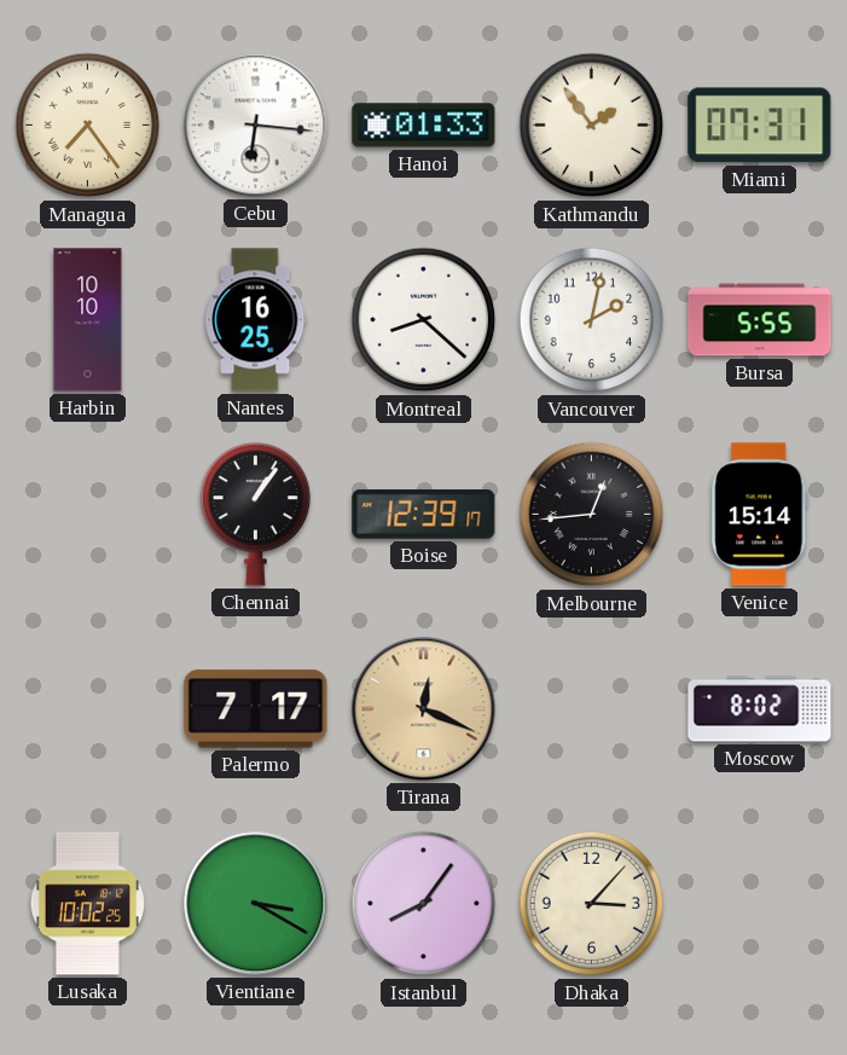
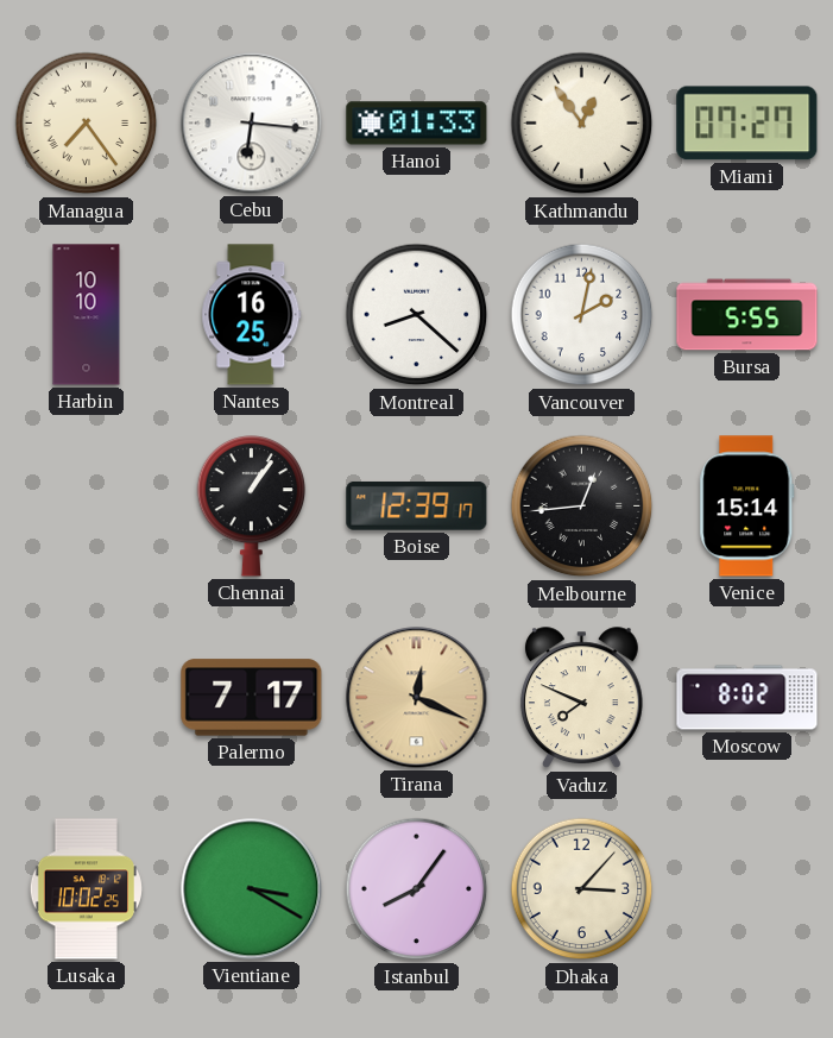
Kathmandu: 1:54 -> 12:54 (582, 124)
Miami: 07:31 -> 07:27 (747, 124)
Vaduz: none -> 7:49 (581, 698)
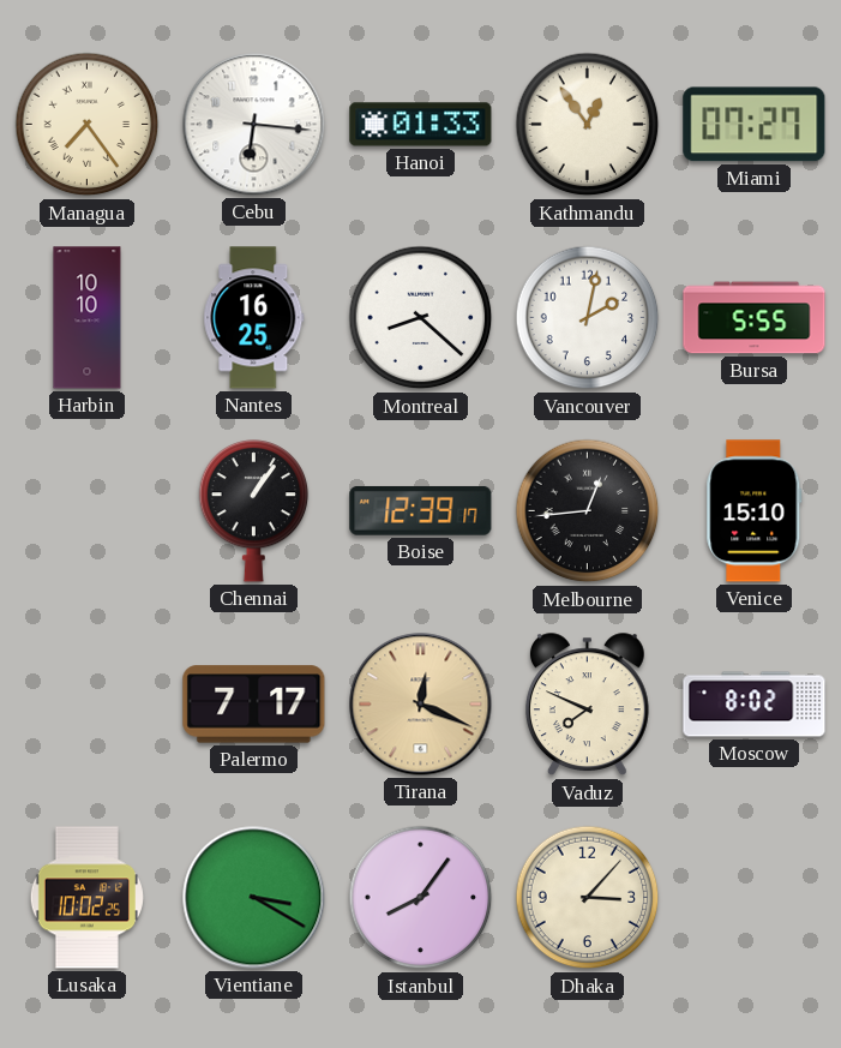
Venice: 15:14 -> 15:10 (755, 511)
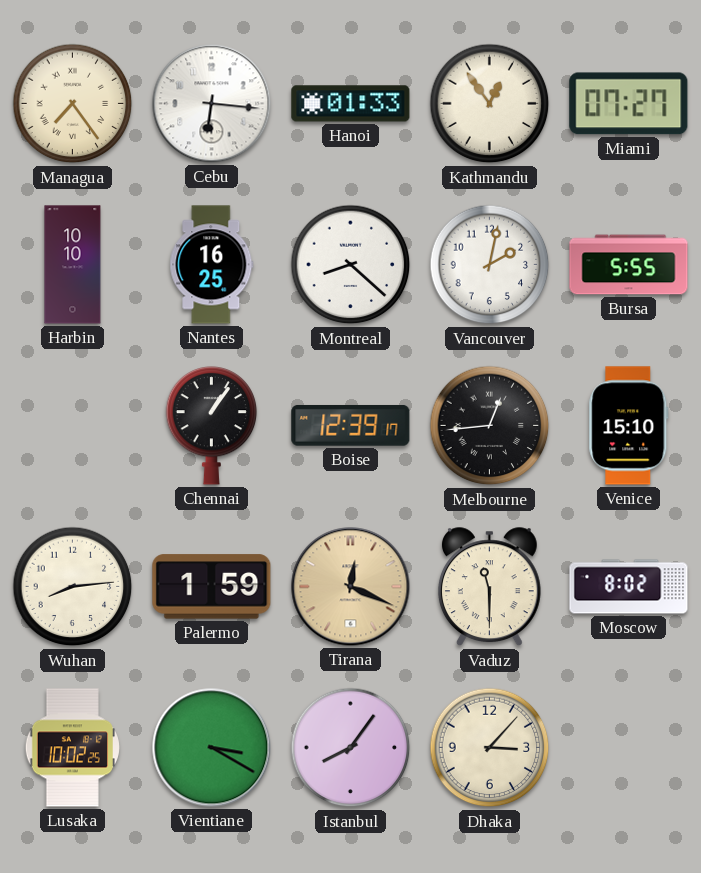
Wuhan: none -> 8:14 (73, 587)
Palermo: 7:17 -> 1:59 (212, 587)
Vaduz: 7:49 -> 11:30 (489, 587)
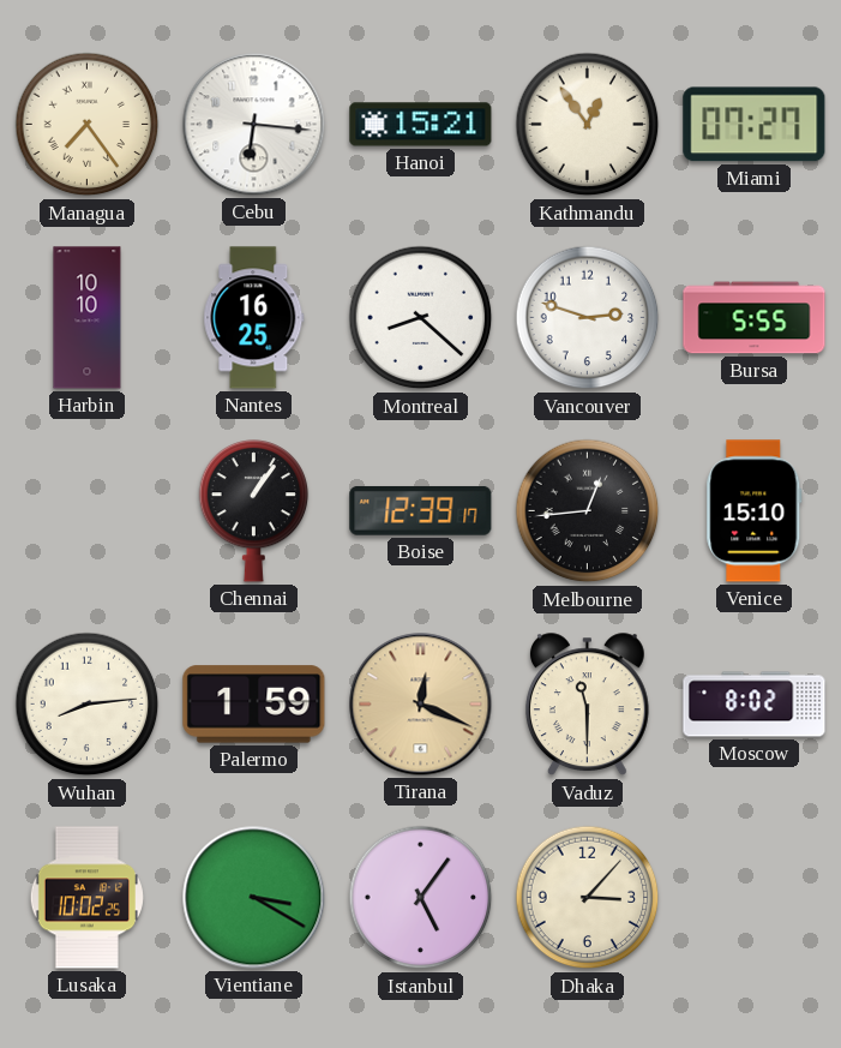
Hanoi: 01:33 -> 15:21 (421, 125)
Vancouver: 2:02 -> 2:48 (588, 318)
Istanbul: 8:06 -> 5:06 (421, 898)
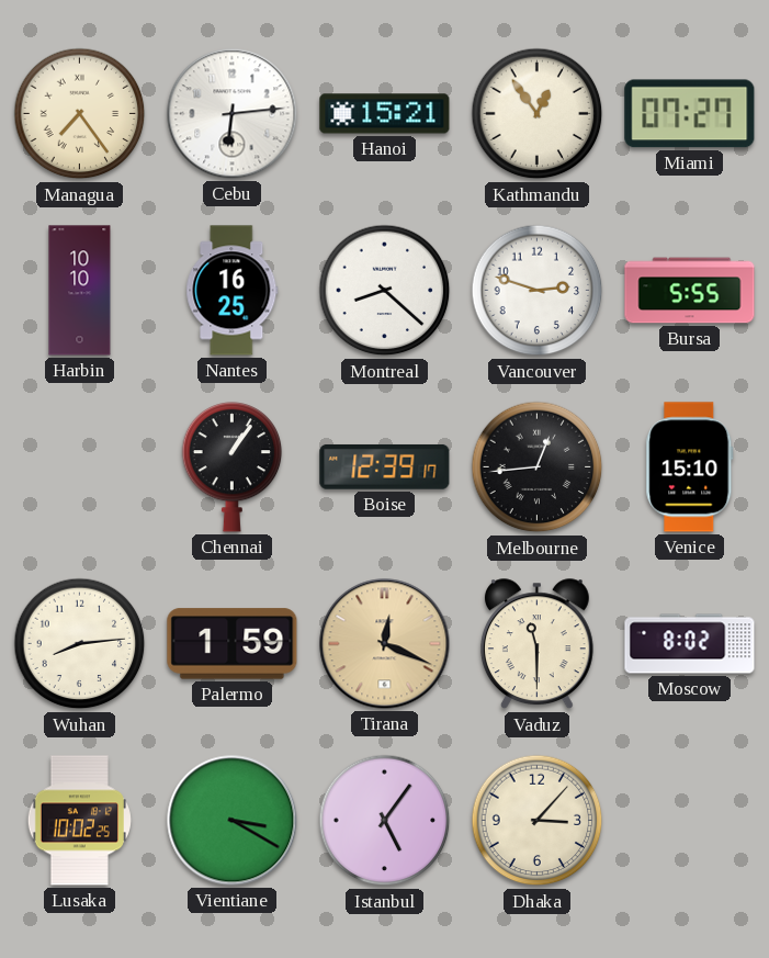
Cebu: 6:16 -> 6:14 (233, 114)
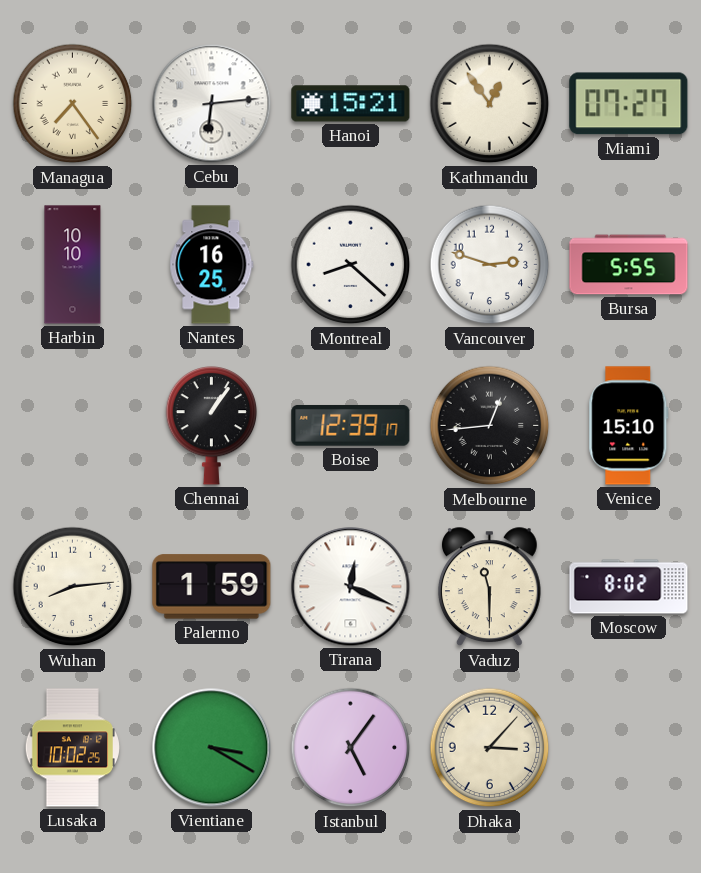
Tirana dial: champagne -> white (351, 587)
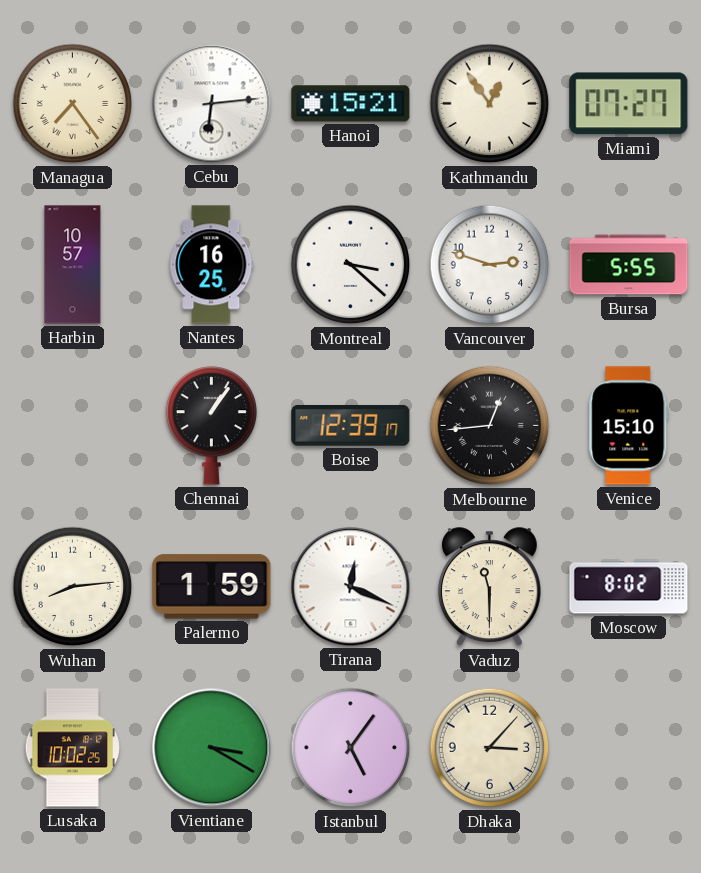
Harbin: 10:10 -> 10:57 (73, 265)
Montreal: 8:22 -> 3:22 (351, 265)
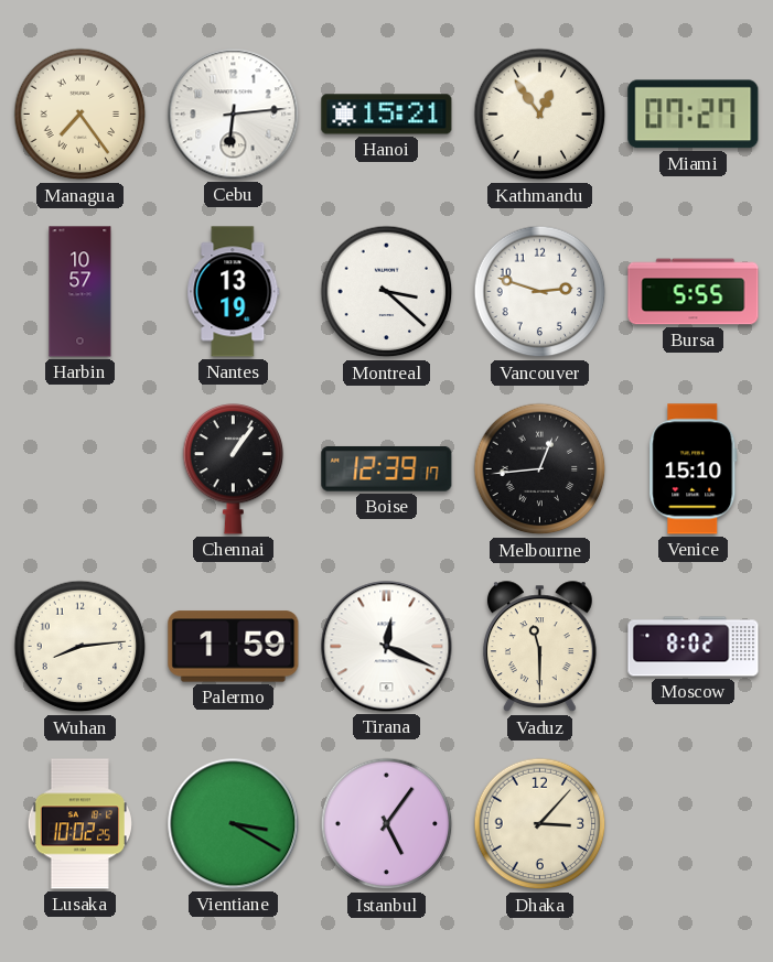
Nantes: 16:25 -> 13:19 (234, 292)
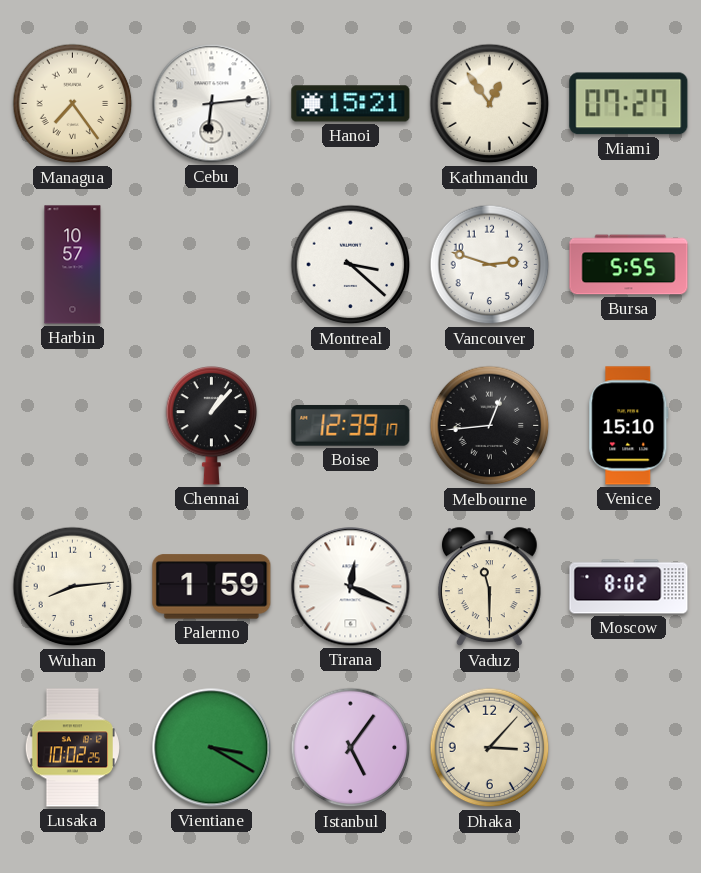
Nantes: 13:19 -> none (234, 292)
Chennai: 1:06 -> 1:07 (212, 426)
